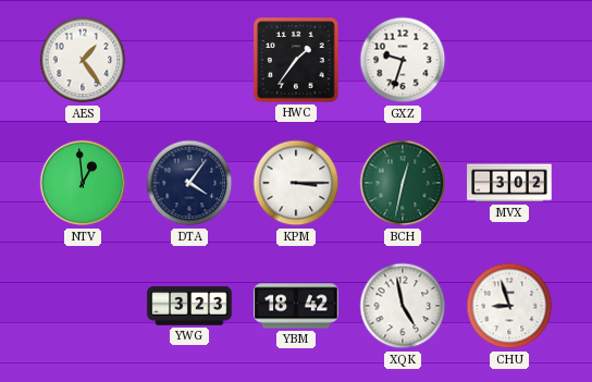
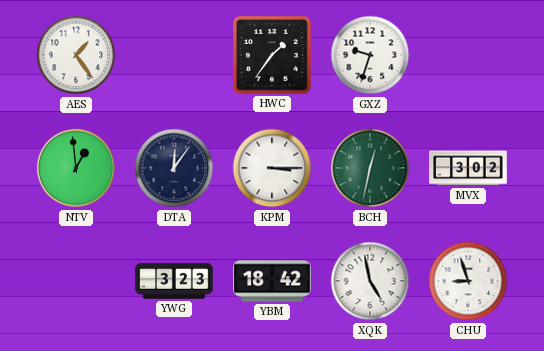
DTA: 4:06 -> 12:06 (174, 168)
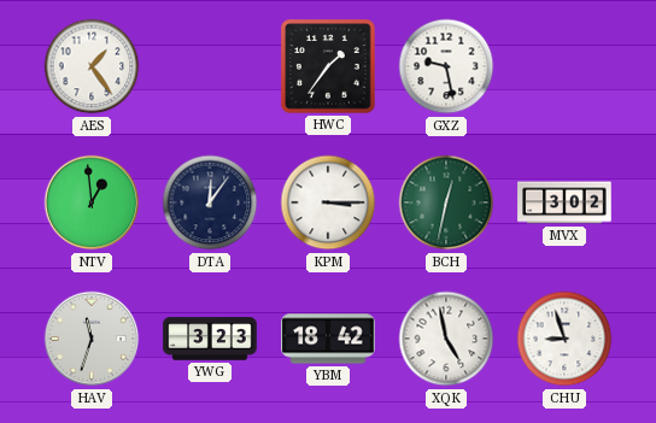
GXZ: 9:33 -> 9:28 (446, 66)
HAV: none -> 11:33 (92, 339)
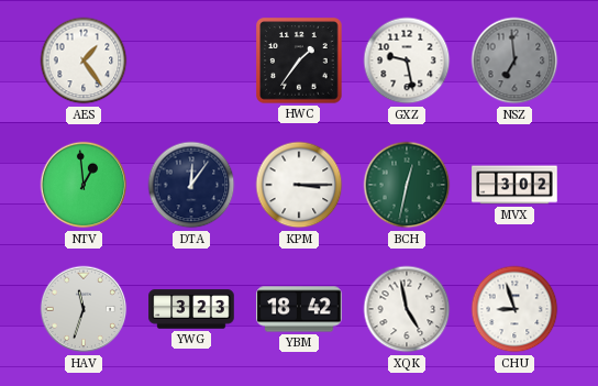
NSZ: none -> 6:59 (514, 60)
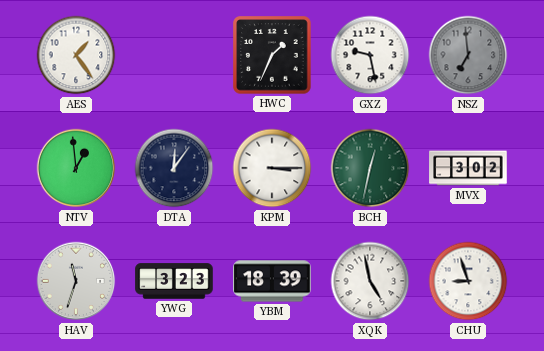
HWC: 1:36 -> 1:34 (272, 55)
YBM: 18:42 -> 18:39 (272, 281)
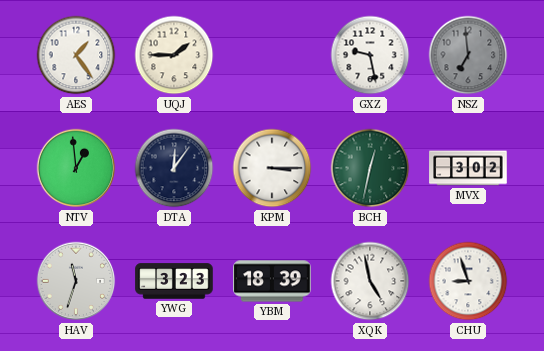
UQJ: none -> 1:45 (174, 55)
HWC: 1:34 -> none (272, 55)
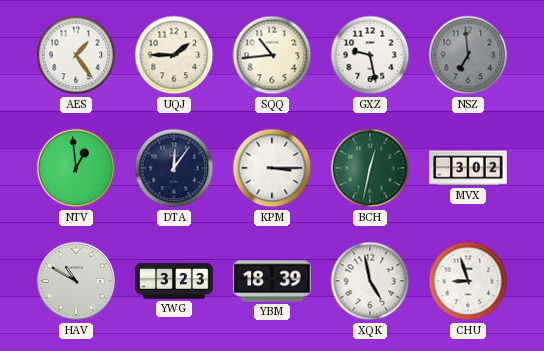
SQQ: none -> 10:44 (272, 55)
HAV: 11:33 -> 10:50 (76, 281)
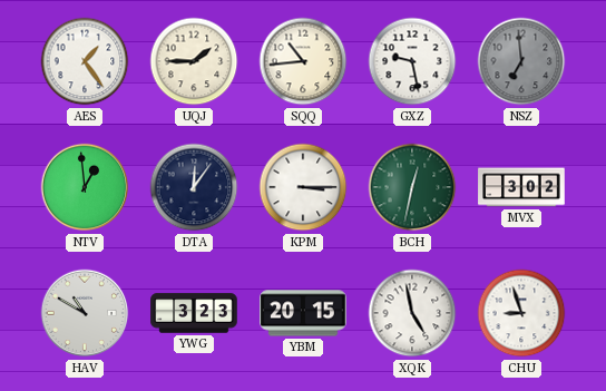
YBM: 18:39 -> 20:15 (303, 313)
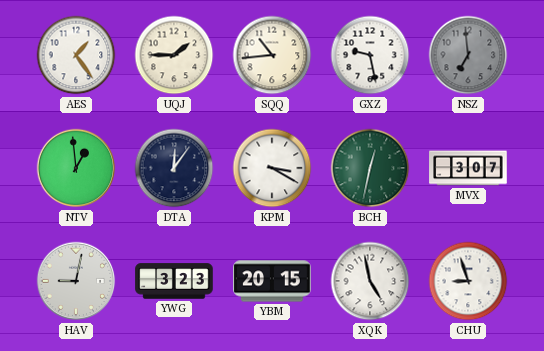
KPM: 3:15 -> 3:20 (272, 168)
MVX: 3:02 -> 3:07 (468, 168)
HAV: 10:50 -> 9:02 (76, 281)
